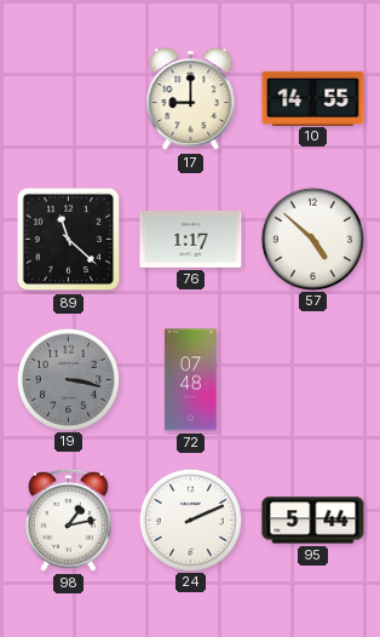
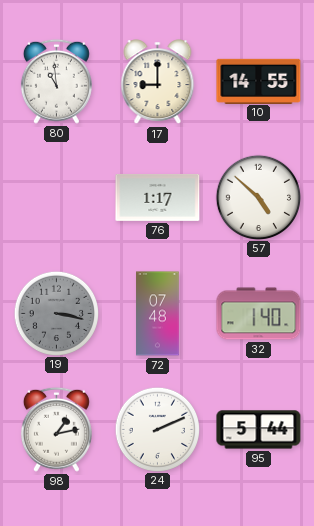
80: none -> 10:59 (56, 81)
89: 11:22 -> none (69, 240)
32: none -> 1:40 (259, 314)
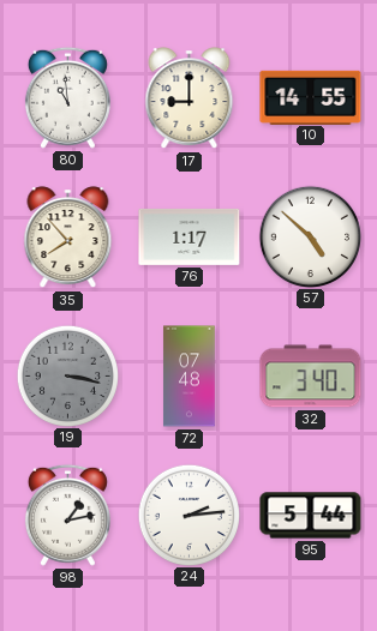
35: none -> 7:53 (68, 238)
32: 1:40 -> 3:40 (311, 377)
24: 2:11 -> 2:14 (188, 515)
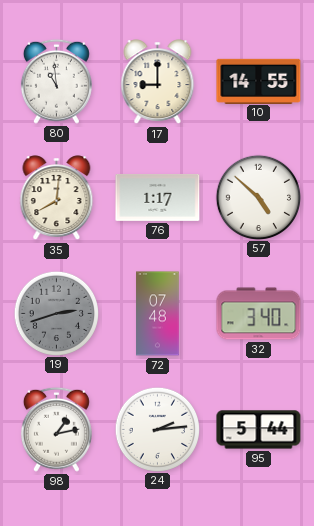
35: 7:53 -> 8:01 (57, 198)
19: 3:17 -> 2:42 (56, 313)
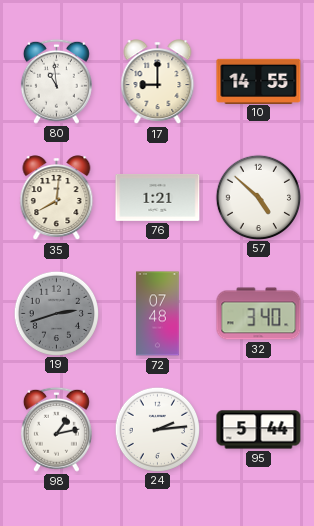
76: 1:17 -> 1:21 (158, 197)
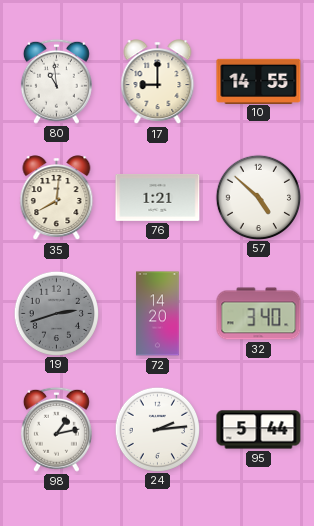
72: 07:48 -> 14:20 (158, 314)
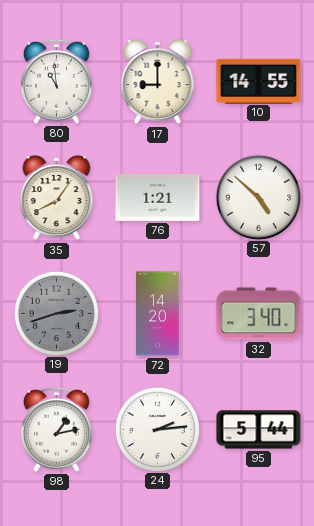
35: 8:01 -> 8:06 (57, 198)
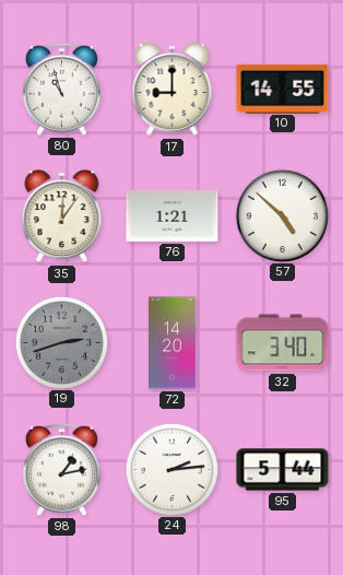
80: 10:59 -> 10:57 (61, 89)
35: 8:06 -> 12:06 (62, 216)
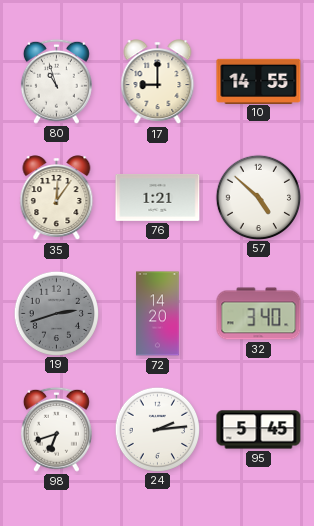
98: 1:13 -> 6:42 (56, 429)
95: 5:44 -> 5:45 (259, 430)
